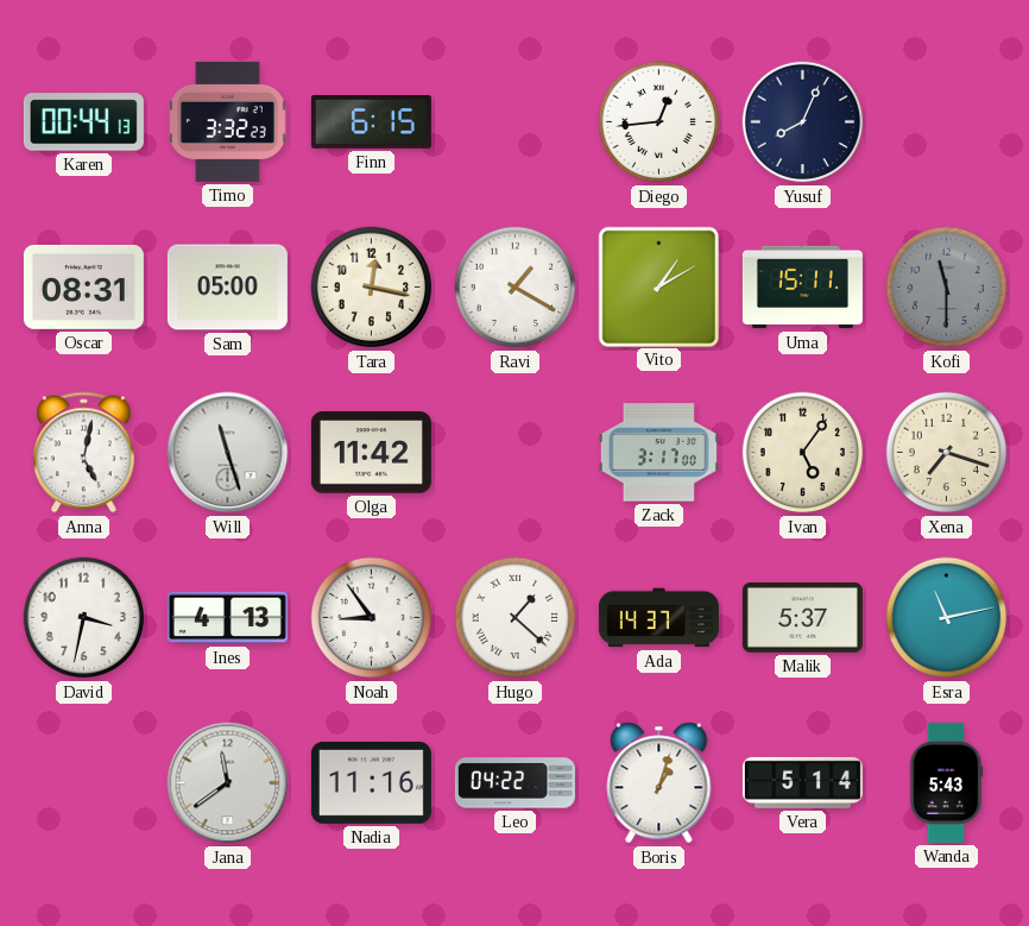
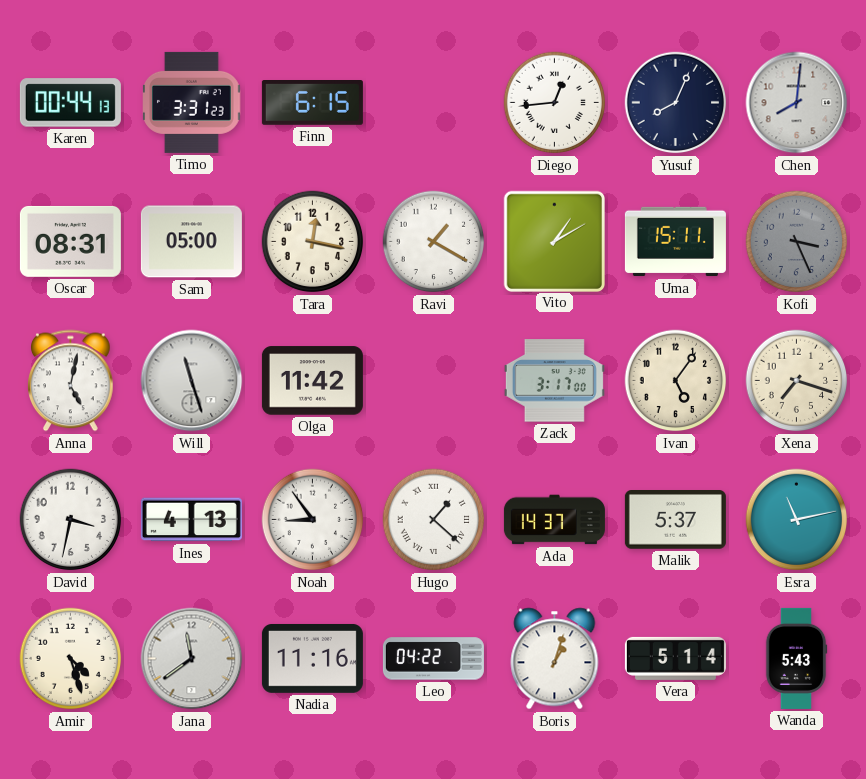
Timo: 3:32 -> 3:31 (192, 102)
Chen: none -> 8:01 (797, 103)
Kofi: 11:30 -> 3:26 (797, 242)
Amir: none -> 4:27 (71, 659)
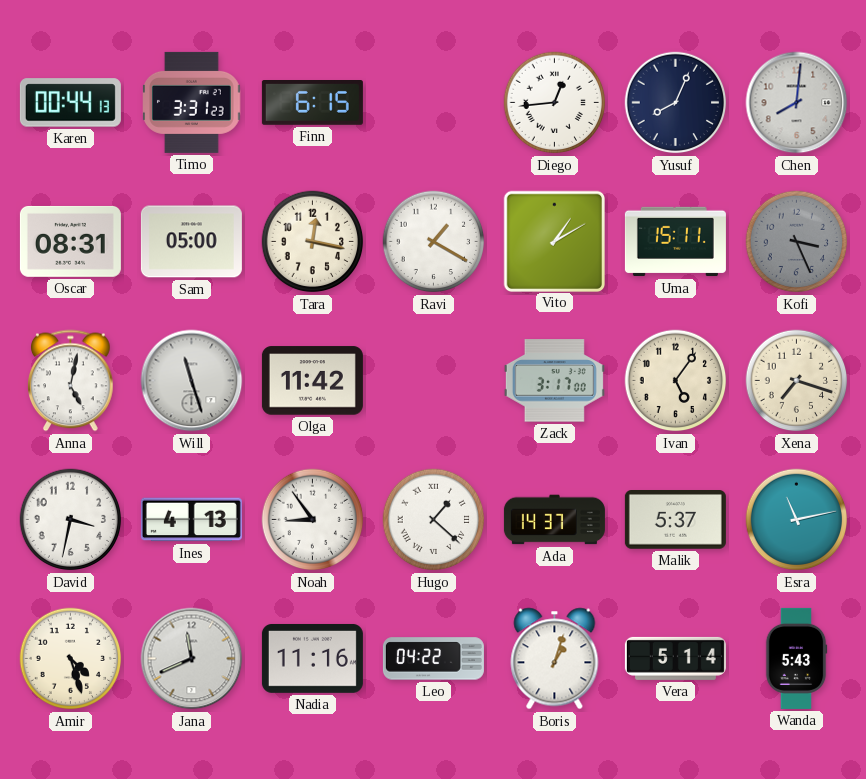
Jana: 11:39 -> 11:41 (192, 659)
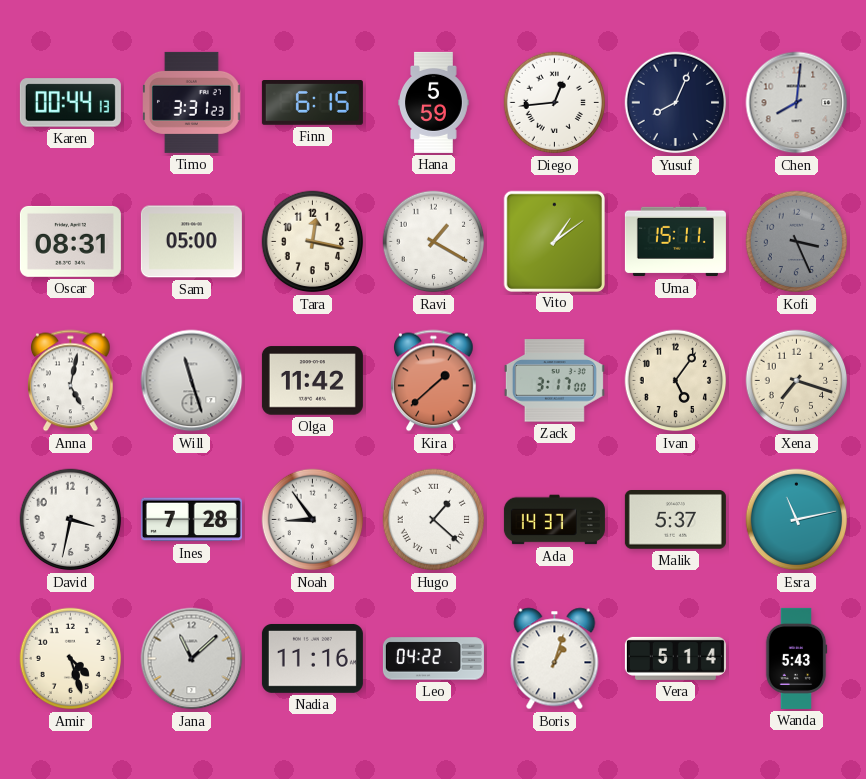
Hana: none -> 5:59 (434, 102)
Vito: 1:10 -> 1:09 (554, 241)
Kira: none -> 1:38 (434, 381)
Ines: 4:13 -> 7:28 (191, 520)
Jana: 11:41 -> 11:08 (192, 659)
